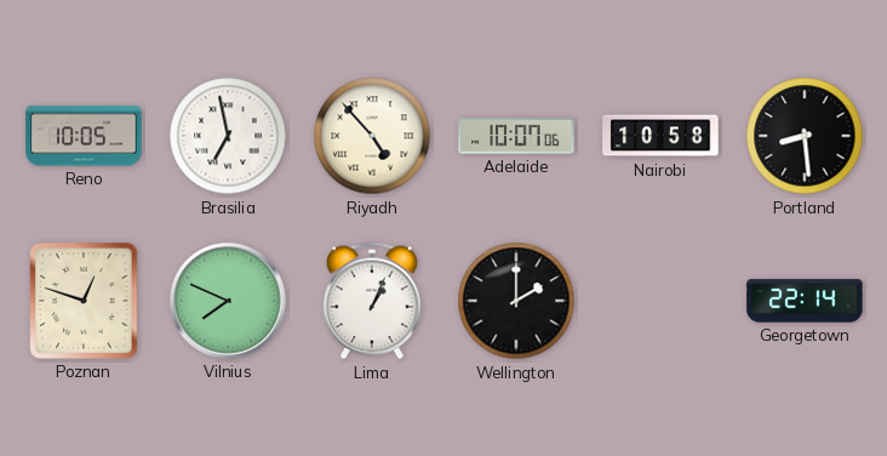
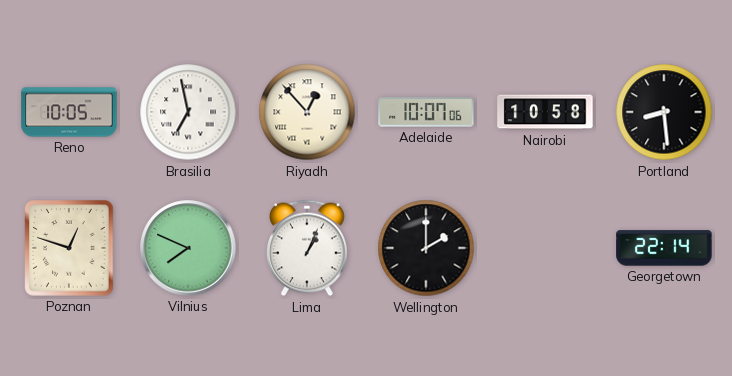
Riyadh: 4:53 -> 12:53 (307, 112)
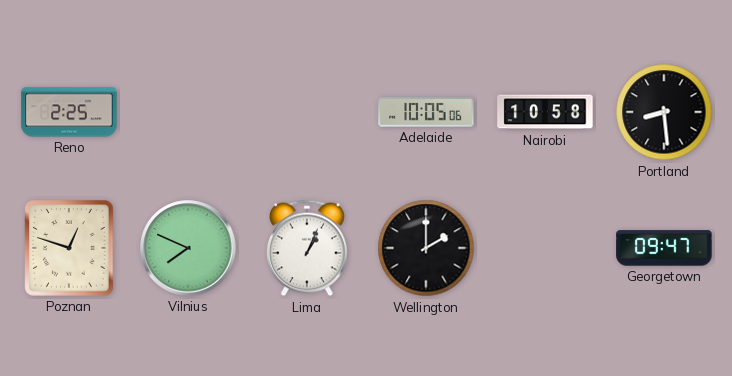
Reno: 10:05 -> 2:25 (69, 112)
Brasilia: 6:58 -> none (188, 112)
Riyadh: 12:53 -> none (307, 112)
Adelaide: 10:07 -> 10:05 (426, 112)
Georgetown: 22:14 -> 09:47 (664, 248)
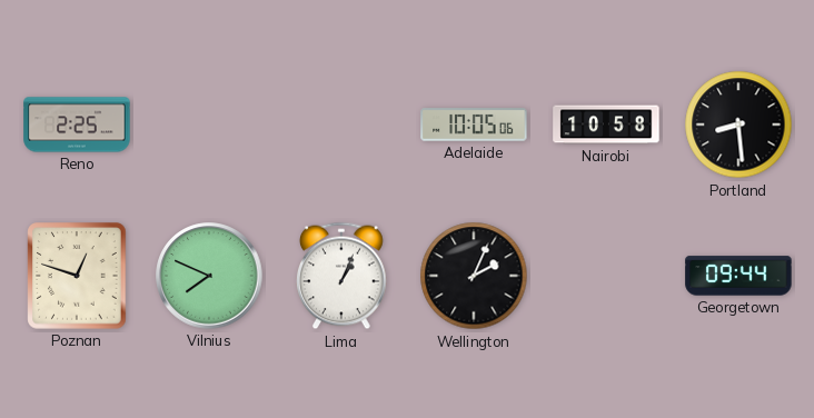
Wellington: 2:00 -> 2:04 (474, 276)
Georgetown: 09:47 -> 09:44 (738, 276)
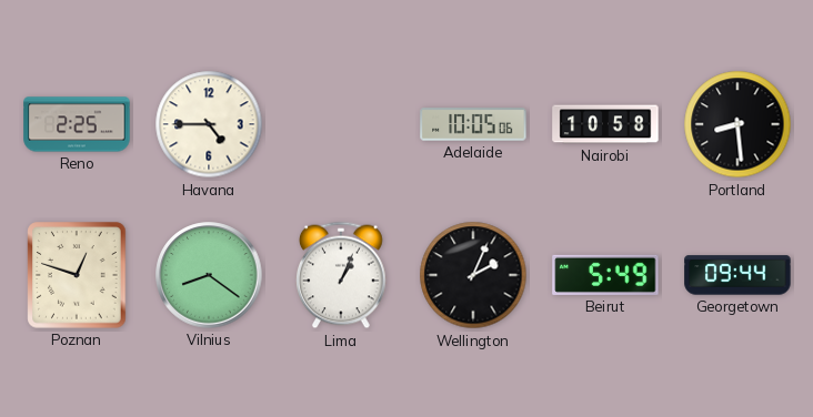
Havana: none -> 4:45 (209, 124)
Vilnius: 7:49 -> 8:21 (209, 275)
Beirut: none -> 5:49 (605, 275)
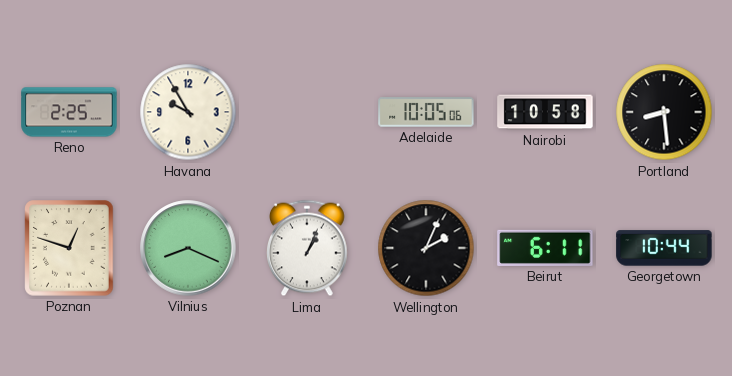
Havana: 4:45 -> 9:55 (188, 112)
Vilnius: 8:21 -> 8:19 (188, 248)
Beirut: 5:49 -> 6:11 (545, 248)
Georgetown: 09:44 -> 10:44 (664, 248)
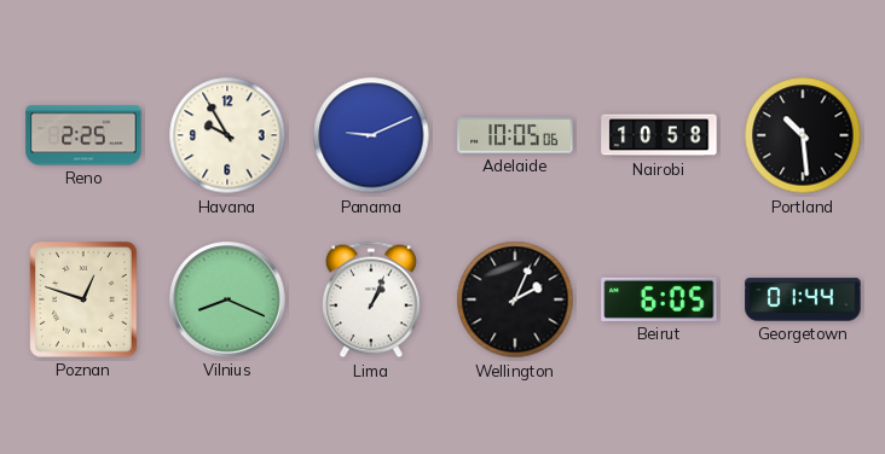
Panama: none -> 9:11 (371, 135)
Portland: 8:29 -> 10:29 (803, 135)
Beirut: 6:11 -> 6:05 (659, 299)
Georgetown: 10:44 -> 01:44 (803, 299)
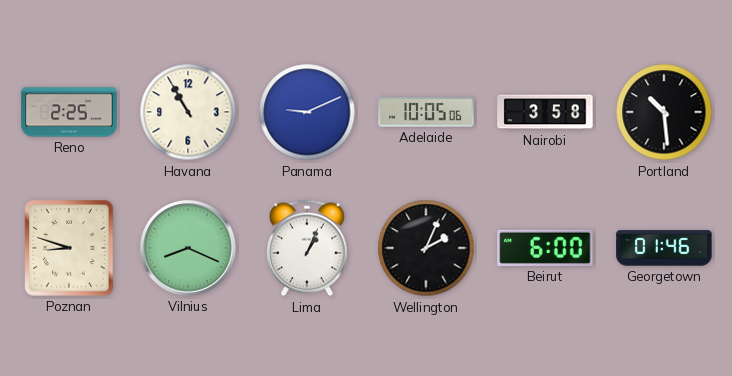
Havana: 9:55 -> 10:55 (188, 112)
Nairobi: 10:58 -> 3:58 (545, 112)
Poznan: 12:48 -> 8:48 (69, 248)
Beirut: 6:05 -> 6:00 (545, 248)
Georgetown: 01:44 -> 01:46 (664, 248)
